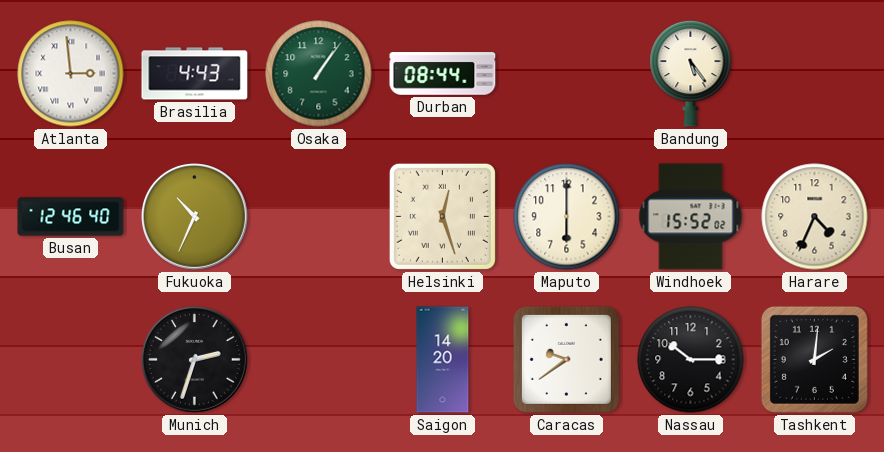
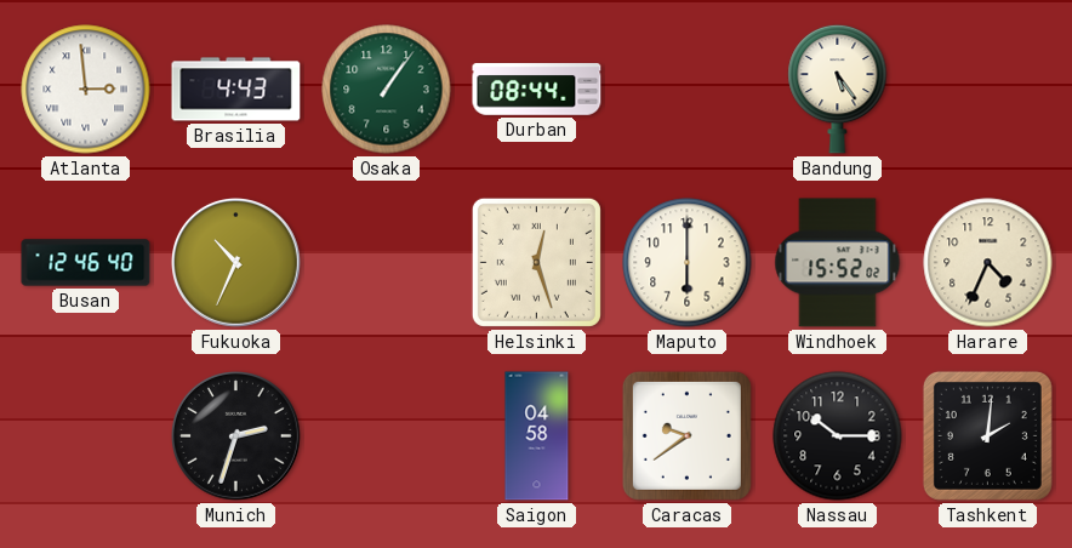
Saigon: 14:20 -> 04:58 (537, 436)
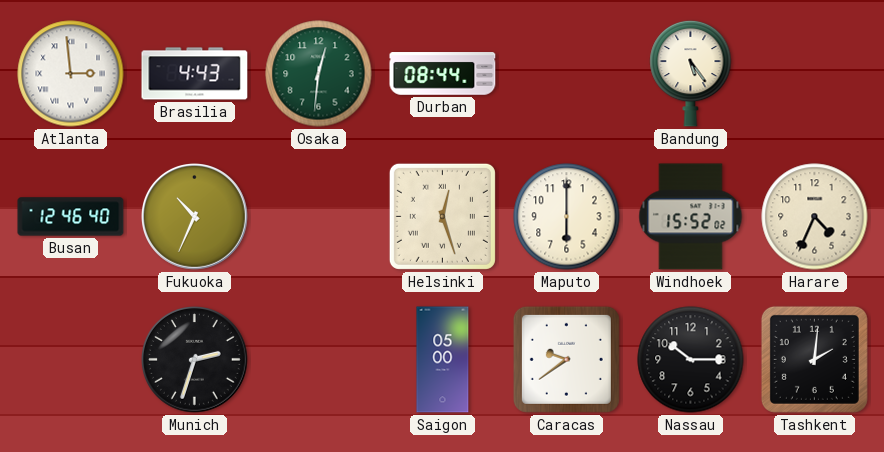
Osaka: 1:06 -> 12:31 (319, 74)
Saigon: 04:58 -> 05:00 (443, 360)
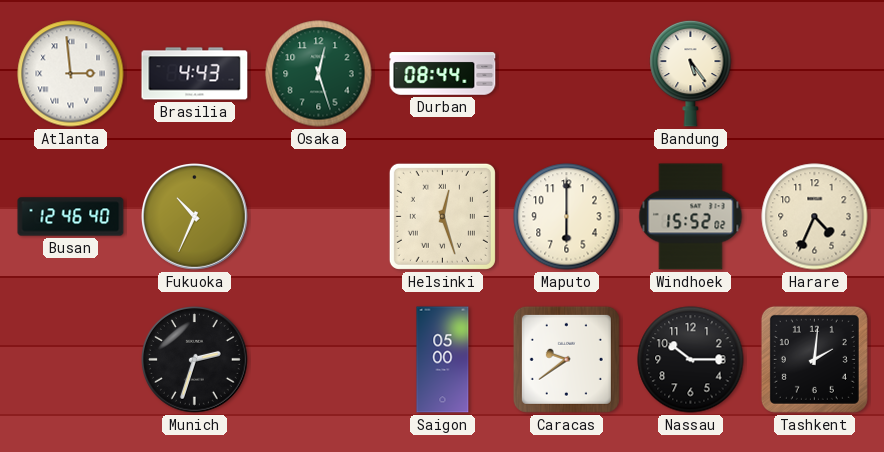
Osaka: 12:31 -> 12:27 (319, 74)
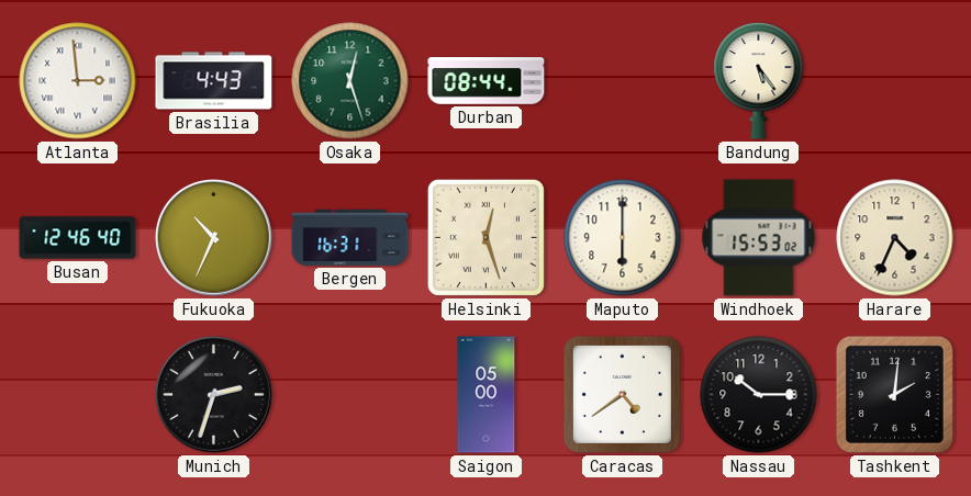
Bergen: none -> 16:31 (350, 237)
Windhoek: 15:52 -> 15:53 (759, 238)
Caracas: 9:39 -> 4:39 (622, 394)
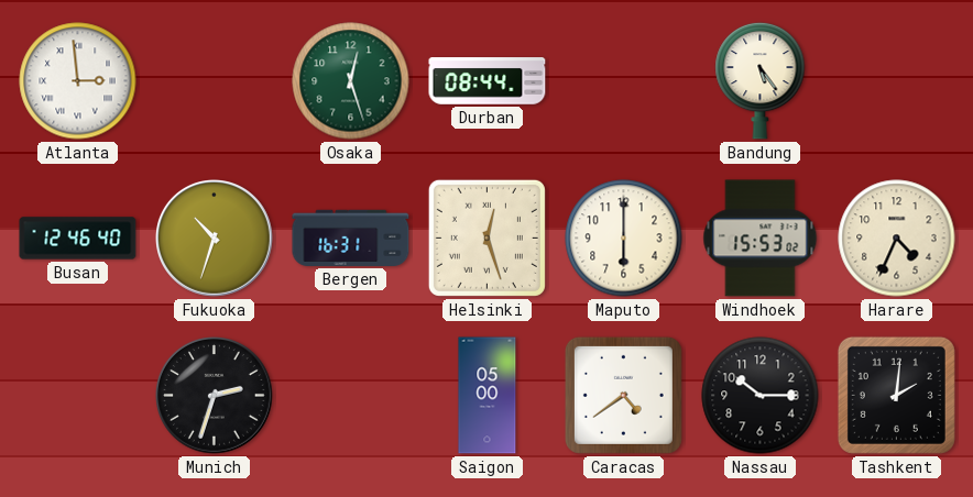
Brasilia: 4:43 -> none (214, 81)
Fukuoka: 10:34 -> 10:33 (215, 239)
